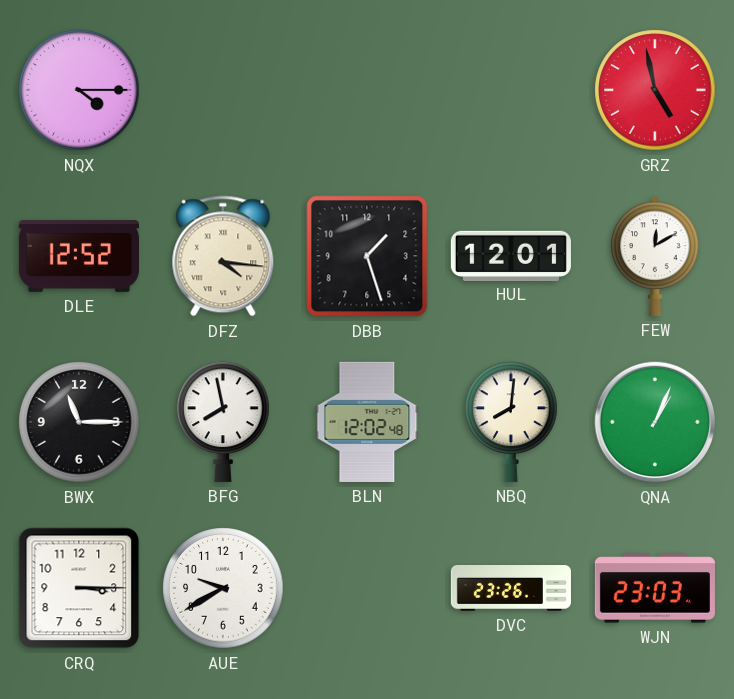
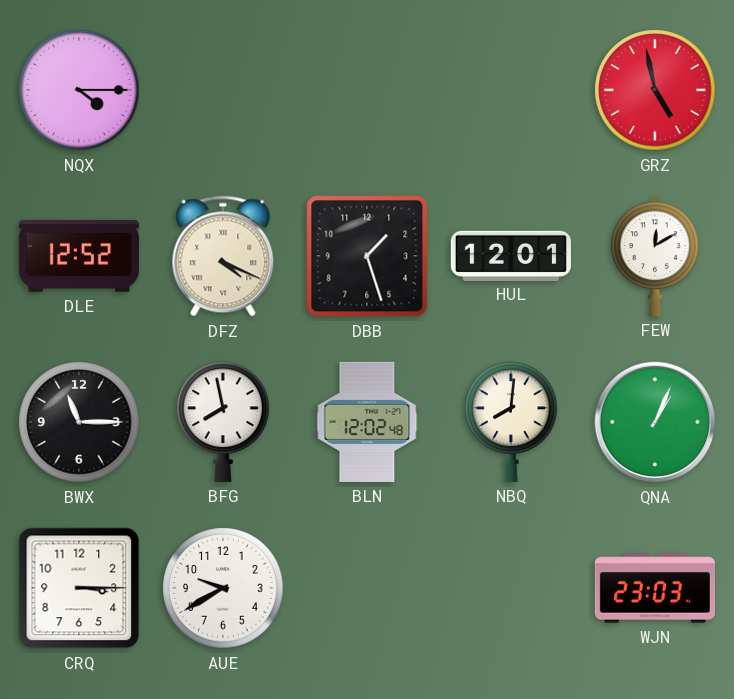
DFZ: 4:16 -> 4:19 (223, 256)
DVC: 23:26 -> none (511, 589)
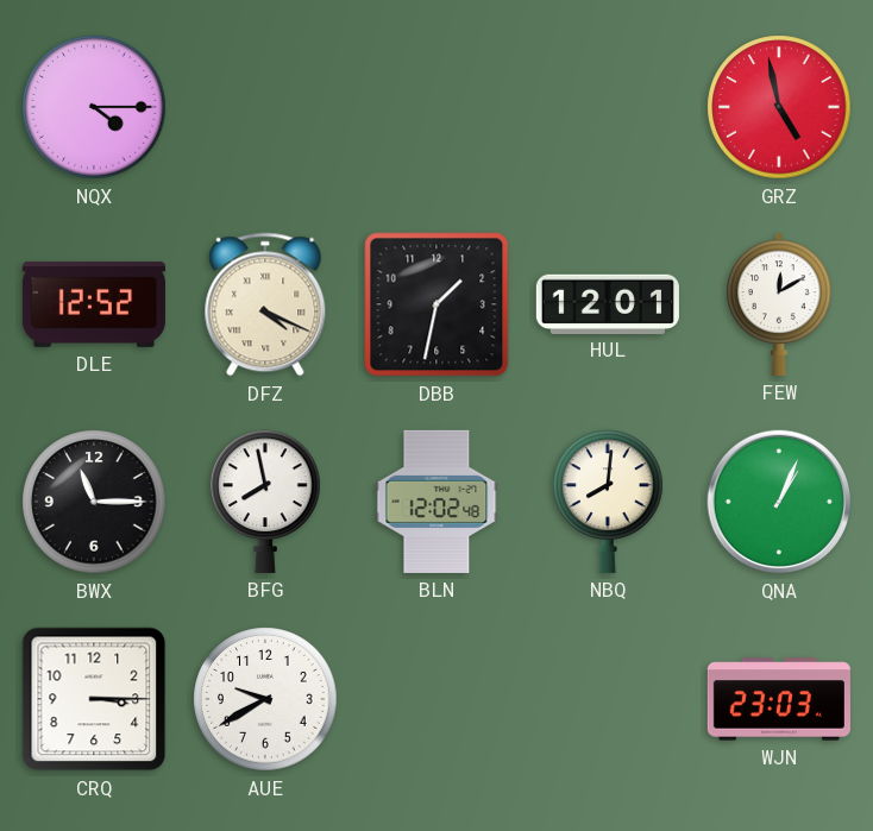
DBB: 1:27 -> 1:32 (436, 304)
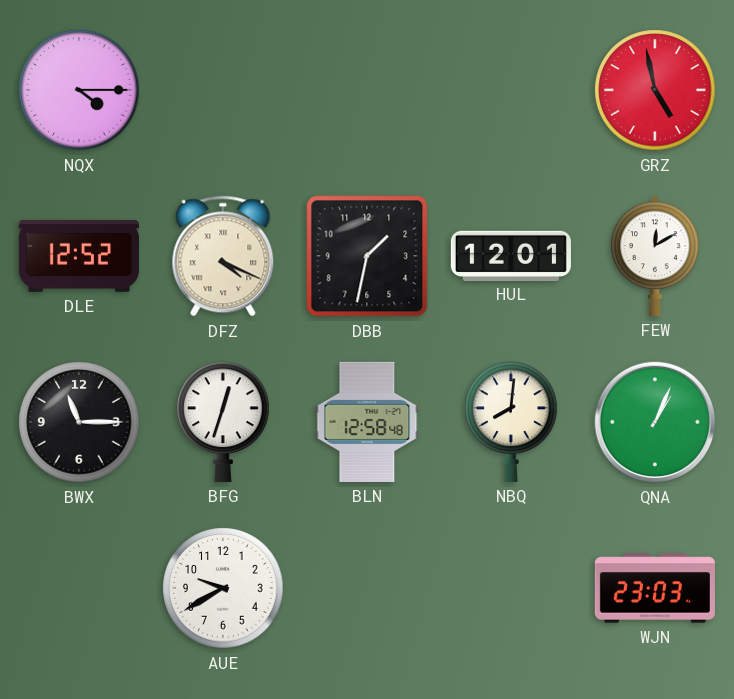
BFG: 7:58 -> 12:33 (223, 422)
BLN: 12:02 -> 12:58 (367, 422)
CRQ: 3:15 -> none (94, 699)
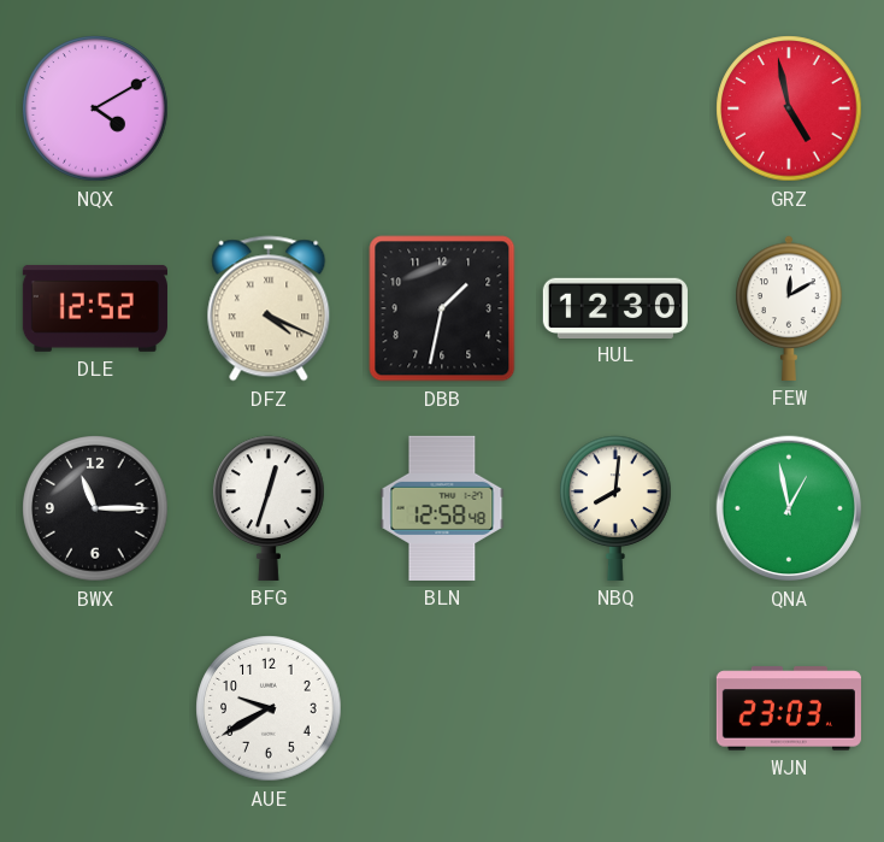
NQX: 4:15 -> 4:10 (95, 108)
HUL: 12:01 -> 12:30 (615, 307)
QNA: 1:04 -> 12:58 (789, 508)
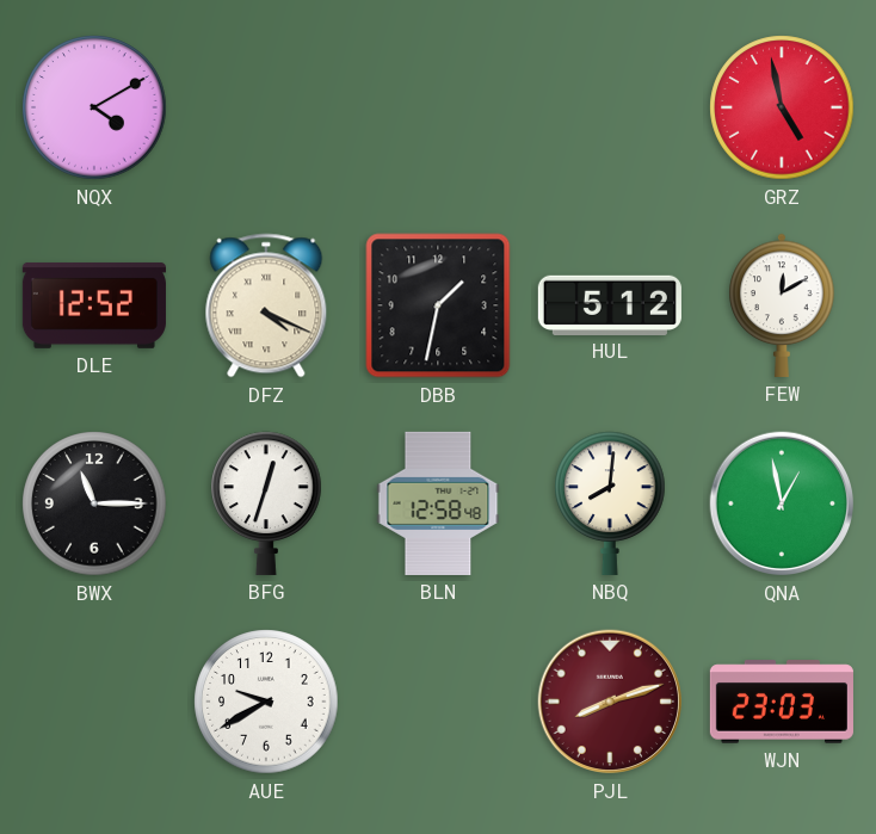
HUL: 12:30 -> 5:12 (610, 304)
PJL: none -> 8:12 (610, 702)
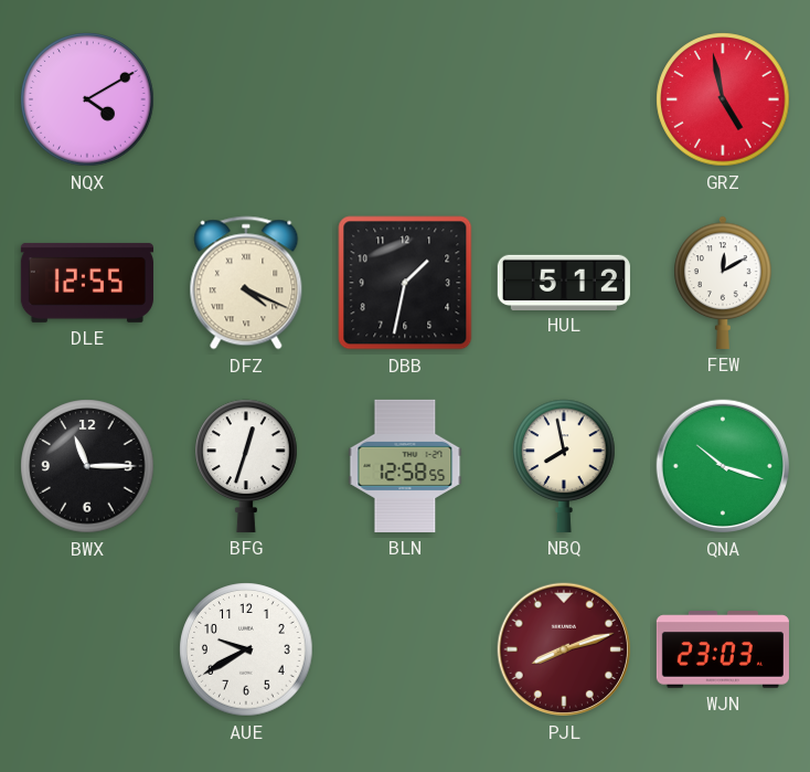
DLE: 12:52 -> 12:55 (87, 283)
BLN: 12:58:48 -> 12:58:55 (405, 466)
NBQ: 8:01 -> 7:58 (564, 466)
QNA: 12:58 -> 10:18 (723, 466)
